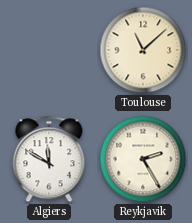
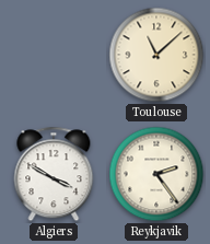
Algiers: 11:50 -> 3:50 (54, 174)
Reykjavik: 2:25 -> 2:24 (156, 174)
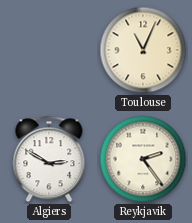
Toulouse: 11:08 -> 11:04 (143, 50)
Algiers: 3:50 -> 2:50 (49, 159)
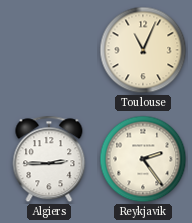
Algiers: 2:50 -> 2:45 (49, 159)
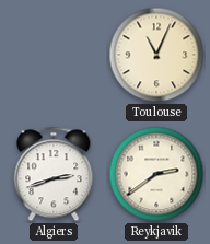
Algiers: 2:45 -> 2:42 (54, 174)
Reykjavik: 2:24 -> 2:39 (156, 174)
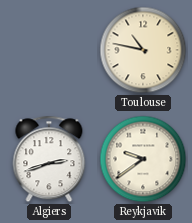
Toulouse: 11:04 -> 10:47 (143, 50)
Reykjavik: 2:39 -> 9:39 (143, 159)
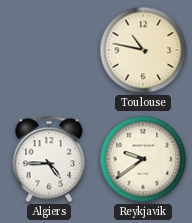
Algiers: 2:42 -> 4:45 (49, 159)
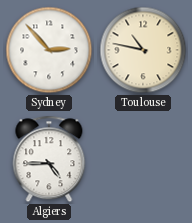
Sydney: none -> 2:53 (49, 50)
Reykjavik: 9:39 -> none (143, 159)
